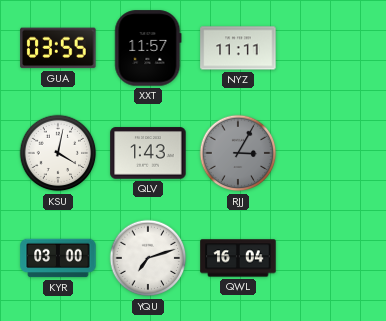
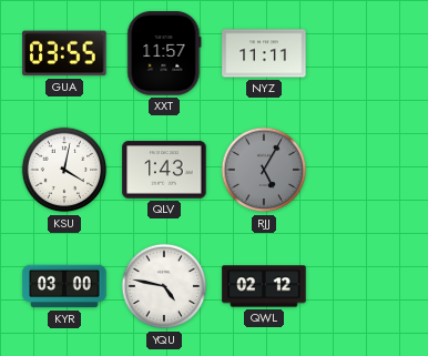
RJJ: 3:05 -> 5:05 (264, 170)
YQU: 7:12 -> 4:47 (164, 286)
QWL: 16:04 -> 02:12 (264, 286)
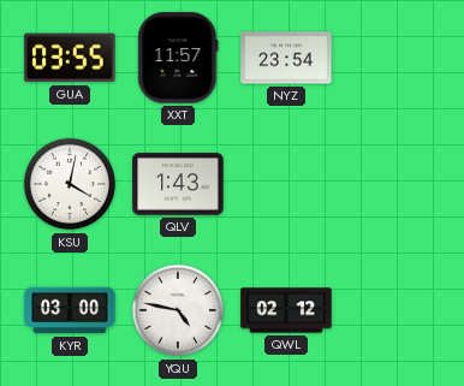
NYZ: 11:11 -> 23:54 (286, 58)
RJJ: 5:05 -> none (264, 170)
